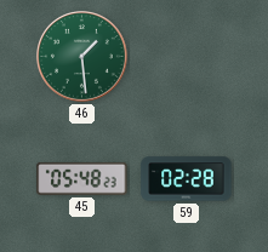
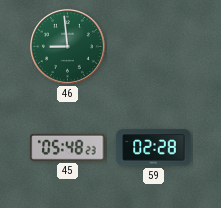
46: 1:29 -> 8:59 (68, 47)
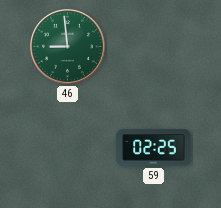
45: 05:48 -> none (68, 147)
59: 02:28 -> 02:25 (154, 148)
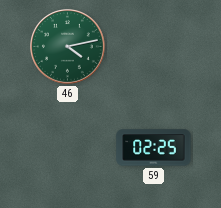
46: 8:59 -> 4:13 (68, 47)
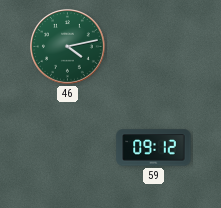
59: 02:25 -> 09:12 (154, 148)
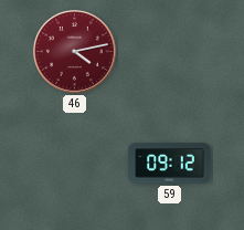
46 dial: green -> burgundy (75, 52)
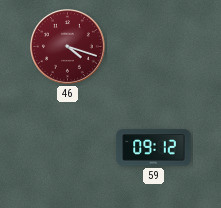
46: 4:13 -> 4:18 (68, 47)
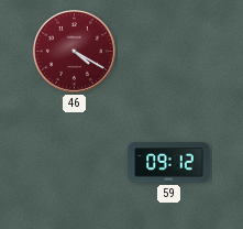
46: 4:18 -> 4:20 (75, 52)
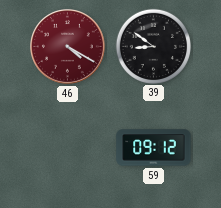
39: none -> 8:51 (153, 46)
